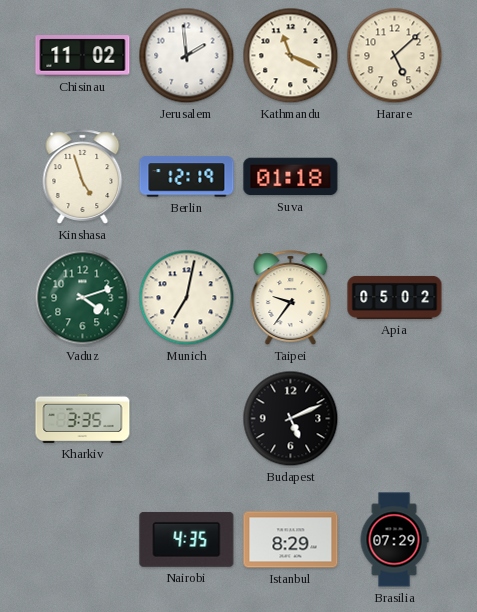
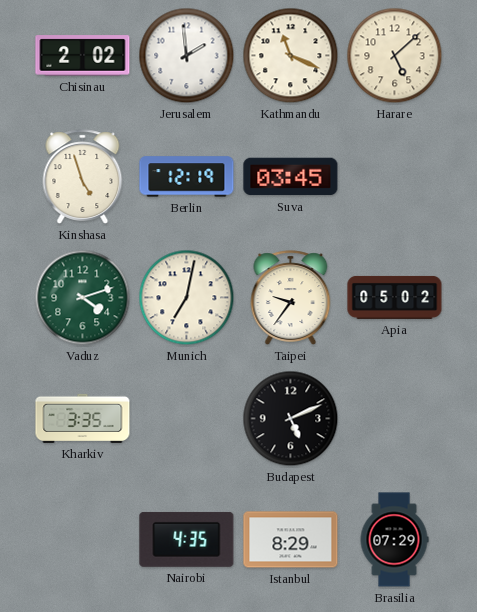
Chisinau: 11:02 -> 2:02 (83, 56)
Suva: 01:18 -> 03:45 (291, 177)
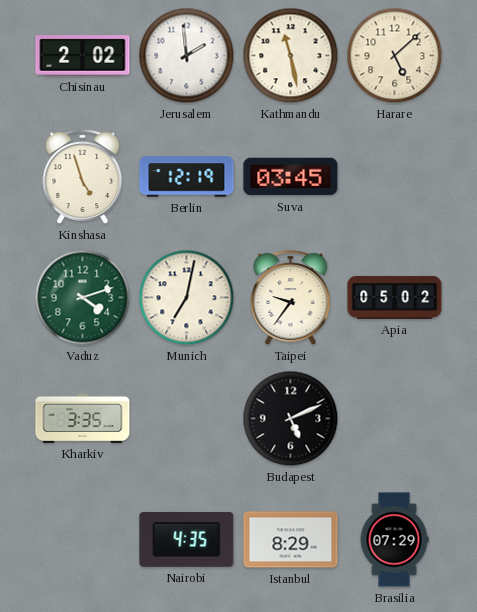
Kathmandu: 11:19 -> 11:28 (291, 56)
